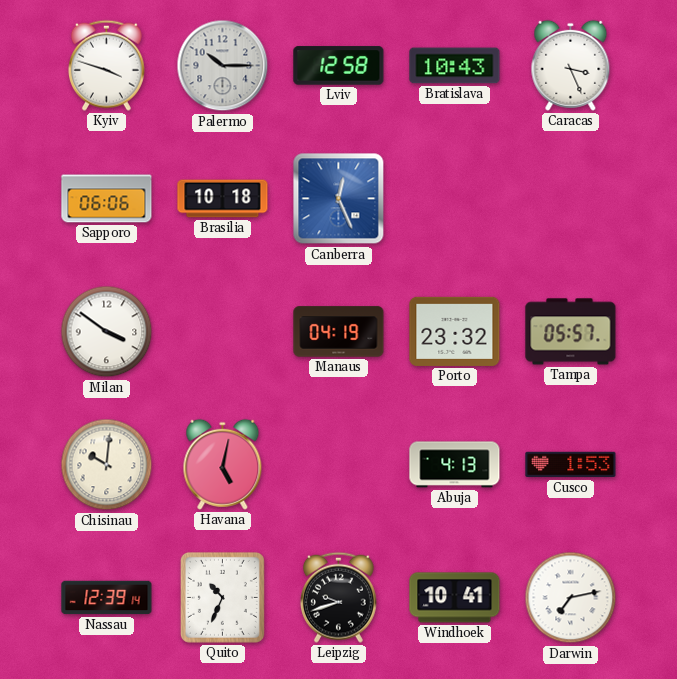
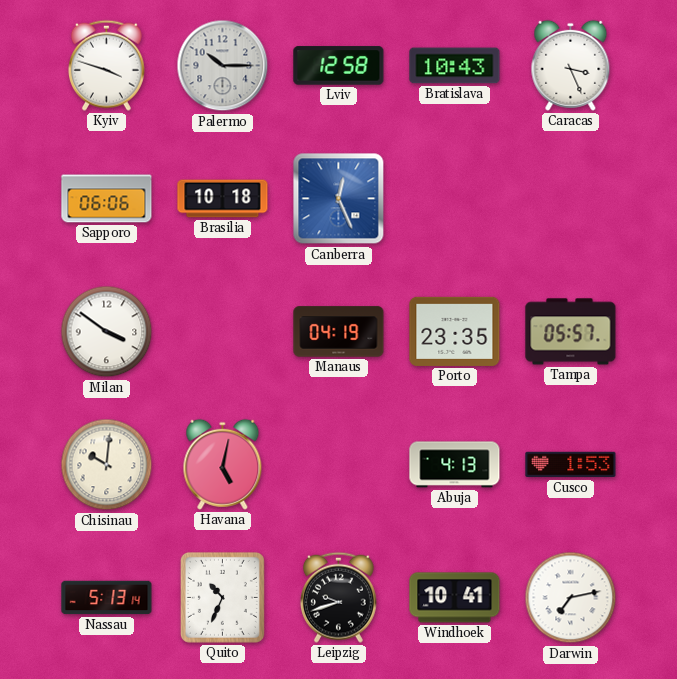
Porto: 23:32 -> 23:35 (455, 331)
Nassau: 12:39 -> 5:13 (107, 598)
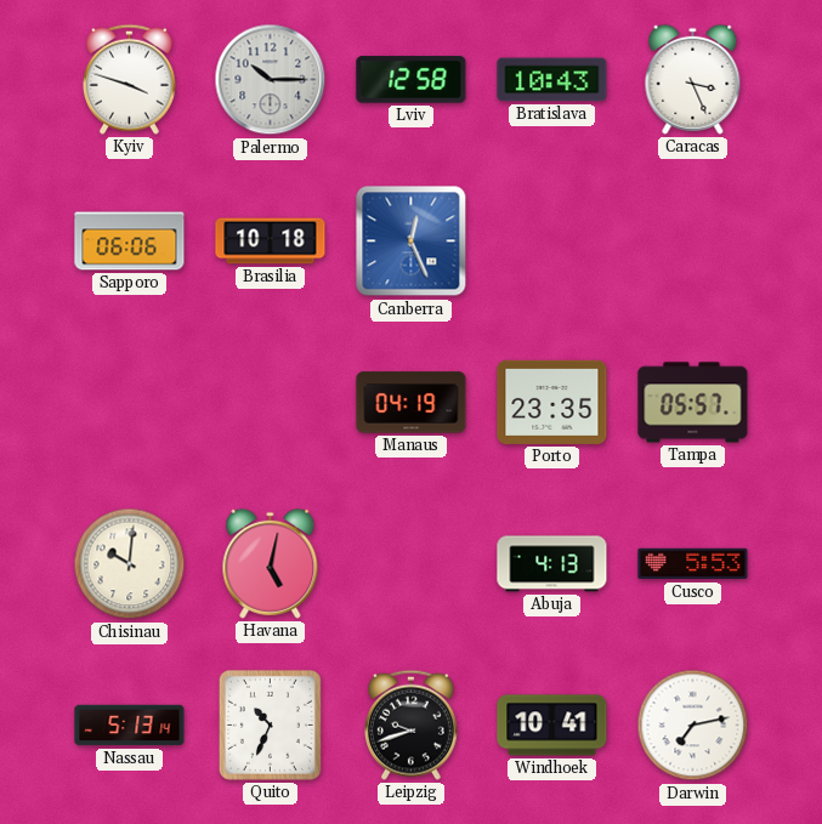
Milan: 3:51 -> none (107, 332)
Cusco: 1:53 -> 5:53 (693, 564)
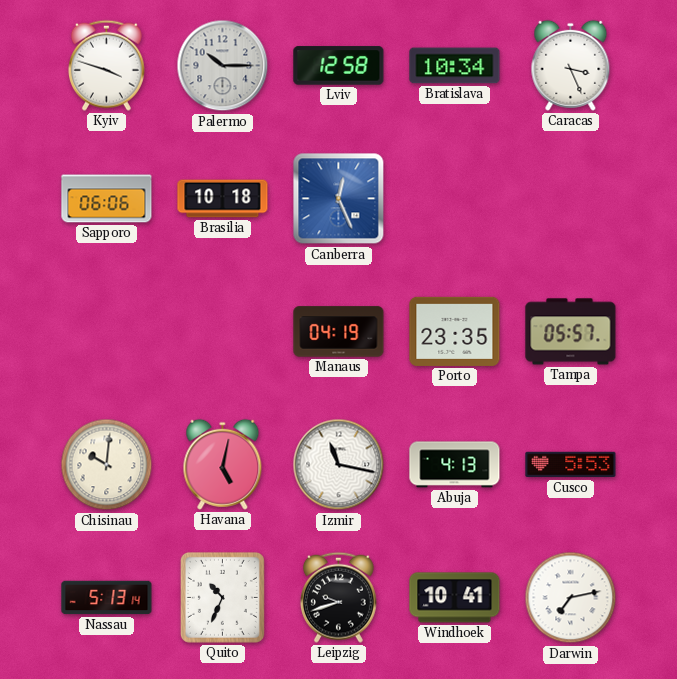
Bratislava: 10:43 -> 10:34 (455, 66)
Izmir: none -> 11:17 (339, 465)
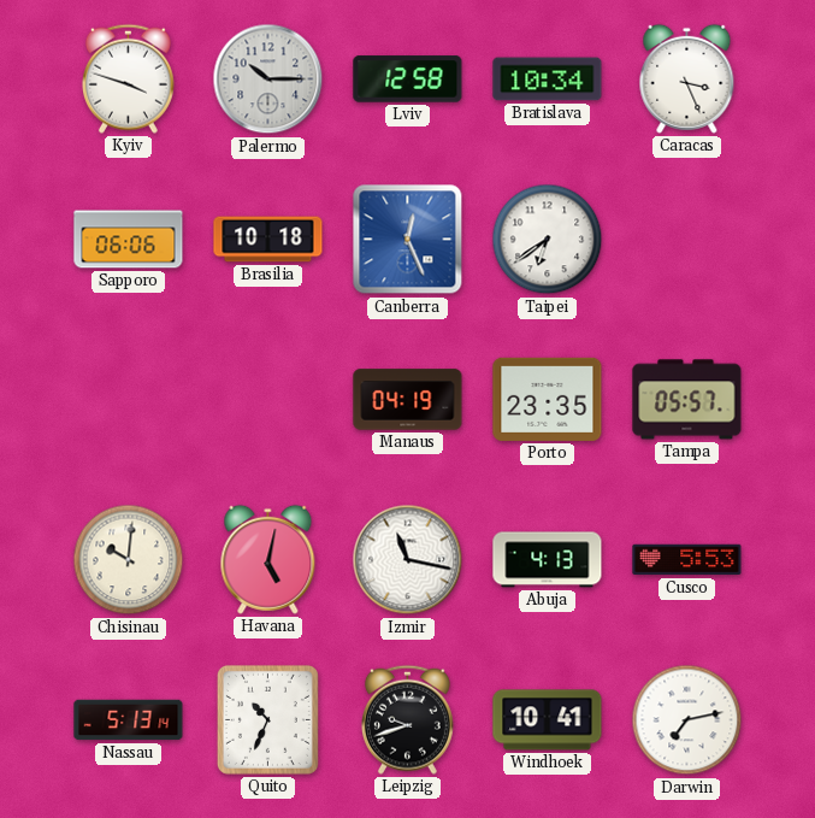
Taipei: none -> 6:39 (548, 240)
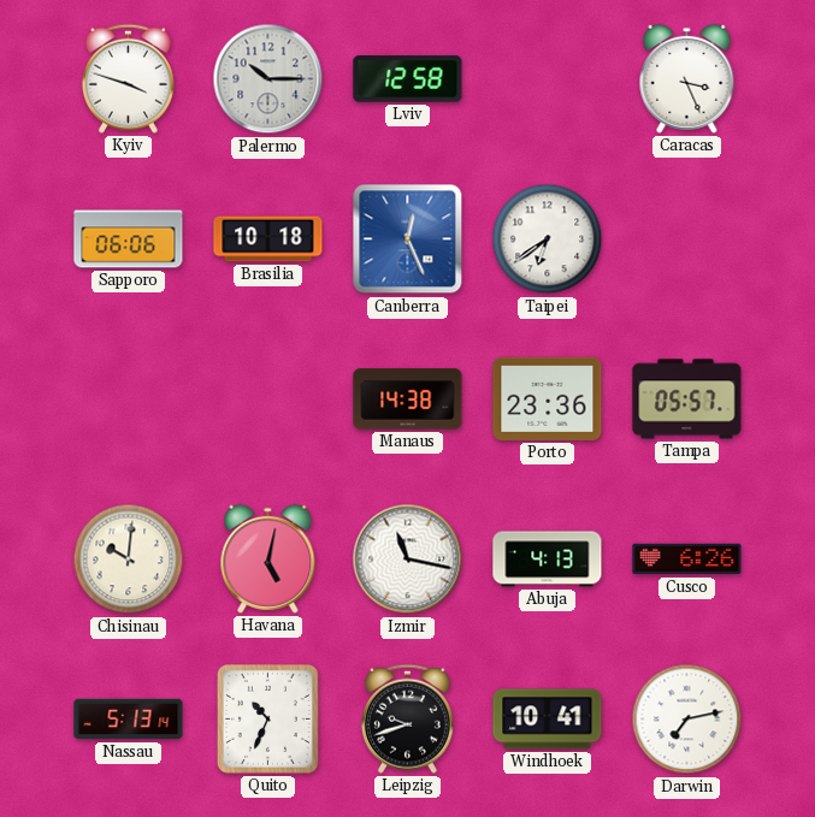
Bratislava: 10:34 -> none (548, 80)
Manaus: 04:19 -> 14:38 (408, 399)
Porto: 23:35 -> 23:36 (548, 398)
Cusco: 5:53 -> 6:26 (687, 560)
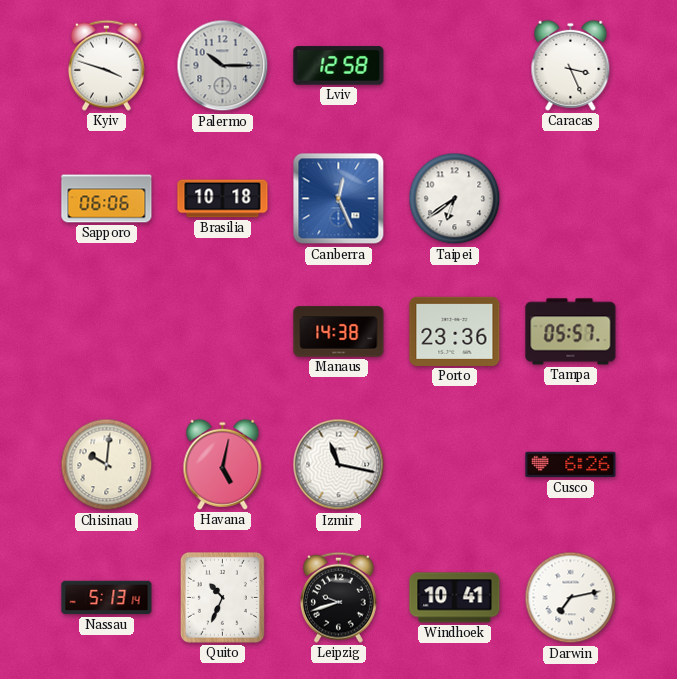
Abuja: 4:13 -> none (548, 560)
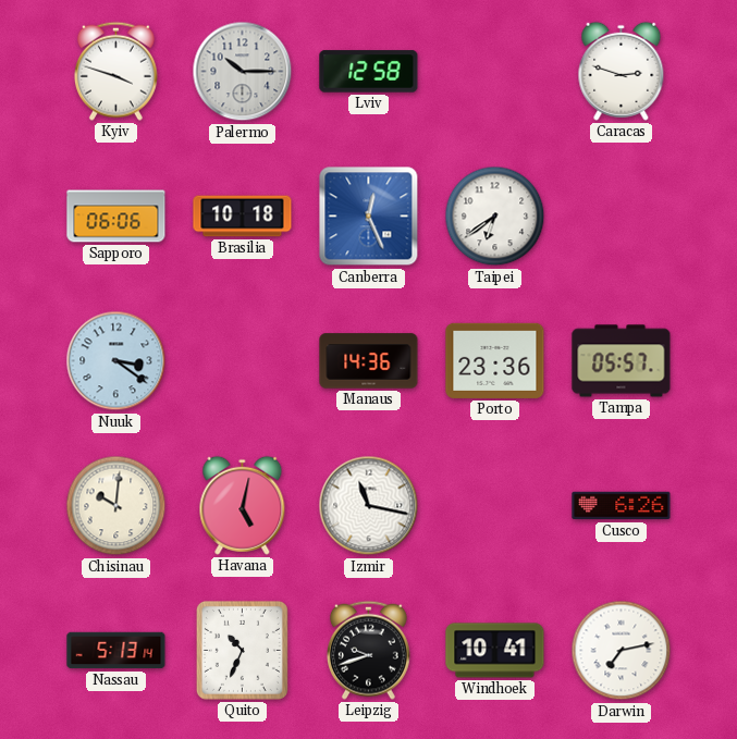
Caracas: 3:26 -> 2:48 (622, 71)
Nuuk: none -> 3:21 (116, 361)
Manaus: 14:38 -> 14:36 (369, 361)
